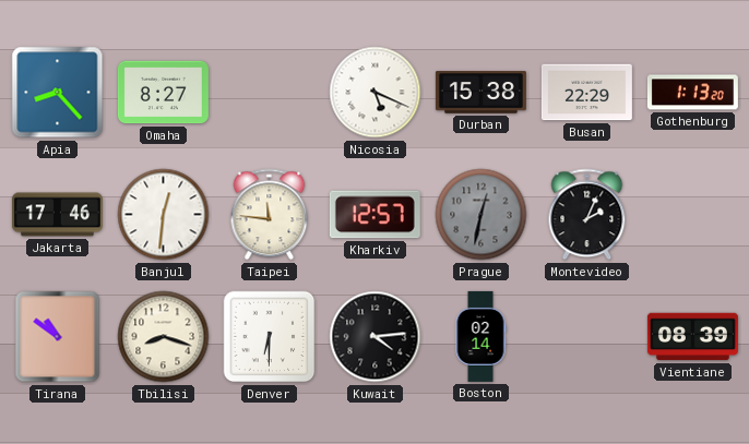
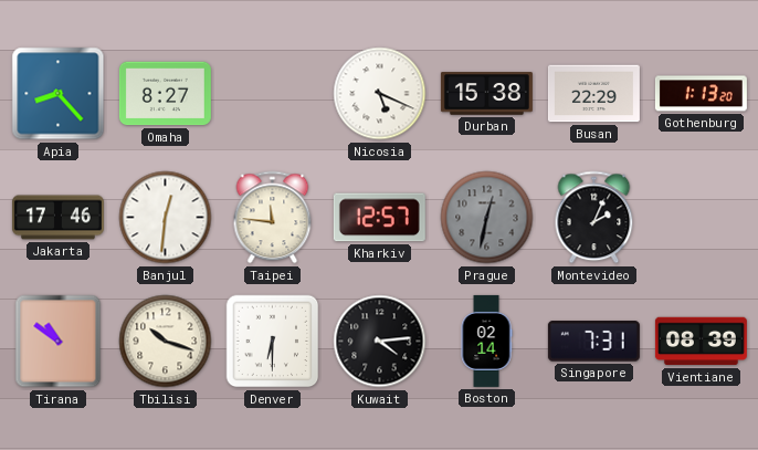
Tbilisi: 8:18 -> 10:18 (166, 342)
Singapore: none -> 7:31 (593, 342)
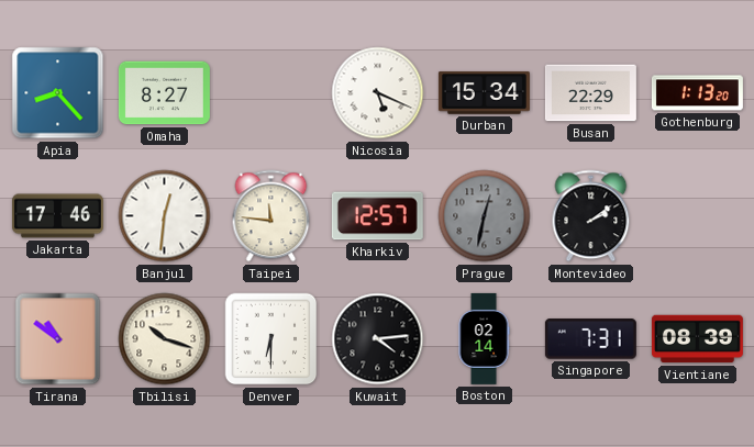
Durban: 15:38 -> 15:34 (484, 93)
Montevideo: 2:04 -> 2:09 (591, 216)
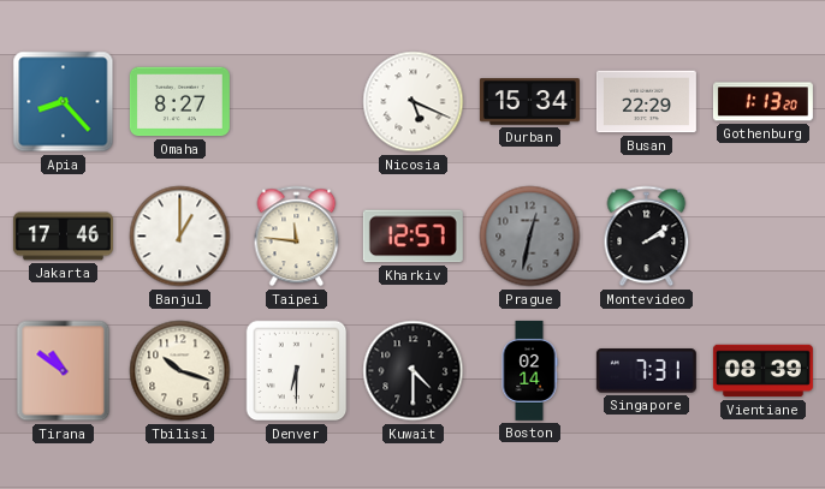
Banjul: 12:31 -> 1:00 (180, 237)
Kuwait: 4:14 -> 4:30 (414, 371)
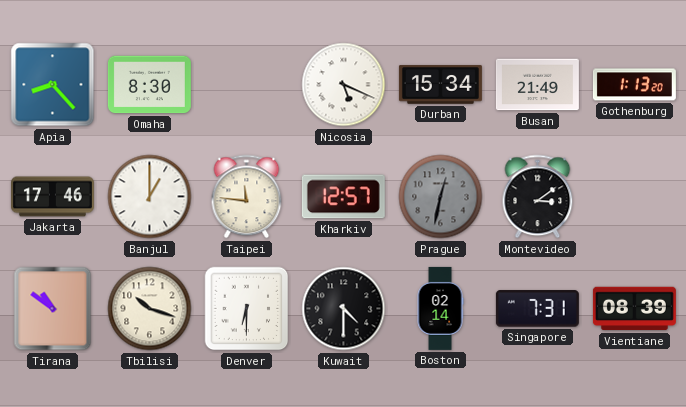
Omaha: 8:27 -> 8:30 (149, 85)
Busan: 22:29 -> 21:49 (537, 85)
Montevideo: 2:09 -> 3:09 (538, 197)
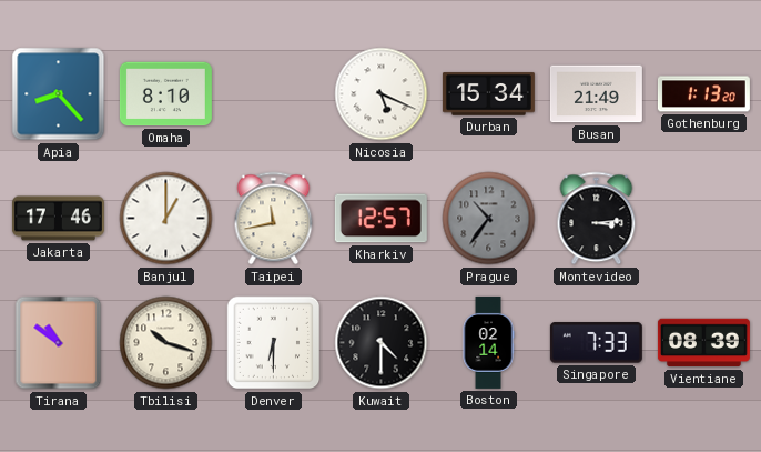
Omaha: 8:30 -> 8:10 (165, 94)
Taipei: 11:46 -> 11:43 (274, 219)
Prague: 12:32 -> 10:36 (489, 219)
Montevideo: 3:09 -> 3:14 (597, 219)
Singapore: 7:31 -> 7:33 (596, 343)
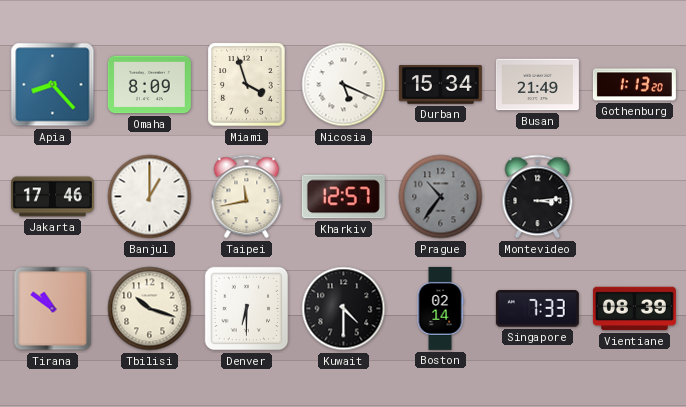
Omaha: 8:10 -> 8:09 (149, 85)
Miami: none -> 3:57 (247, 85)
